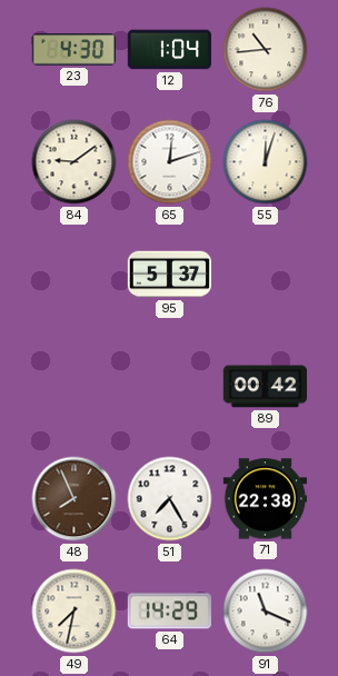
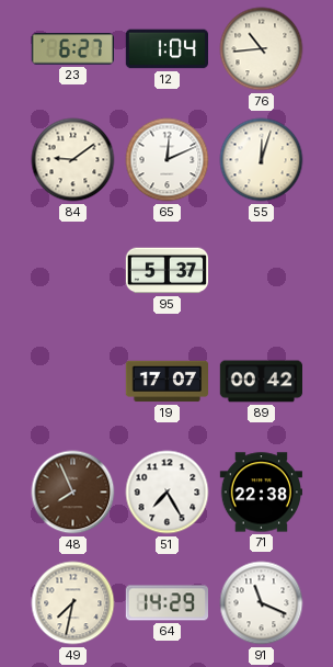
23: 4:30 -> 6:27 (72, 49)
65: 12:12 -> 12:11 (168, 160)
19: none -> 17:07 (168, 382)
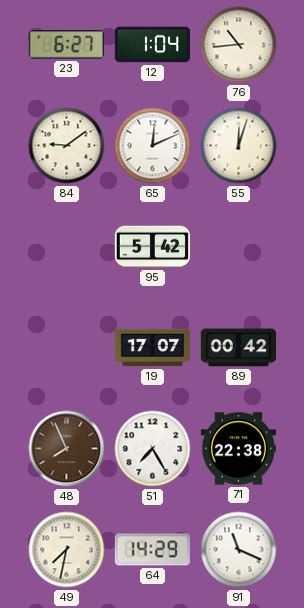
95: 5:37 -> 5:42 (153, 247)
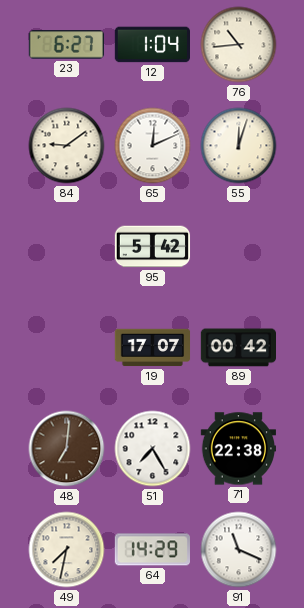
48: 7:56 -> 7:01 (67, 449)
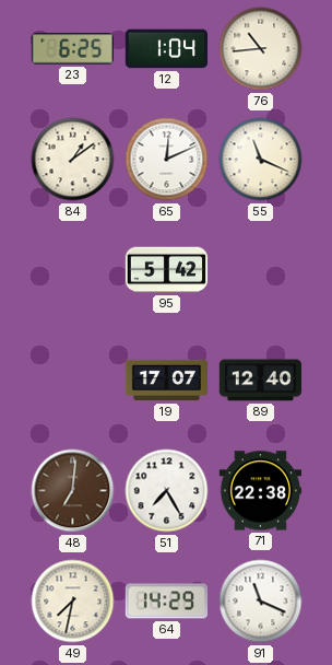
23: 6:27 -> 6:25 (72, 49)
84: 9:09 -> 1:09 (73, 160)
55: 12:03 -> 11:19 (261, 160)
89: 00:42 -> 12:40 (260, 381)
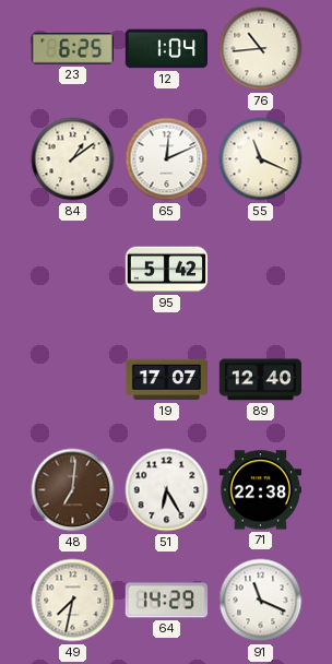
51: 7:25 -> 6:25 (167, 490)
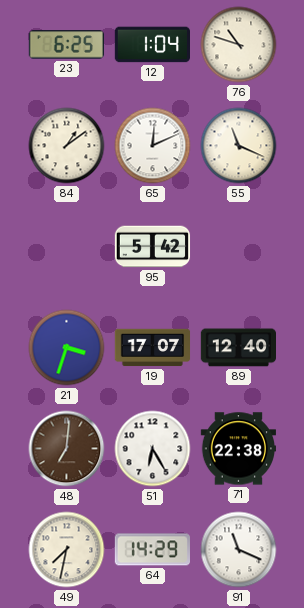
76: 10:44 -> 10:48 (239, 45)
21: none -> 3:33 (67, 348)
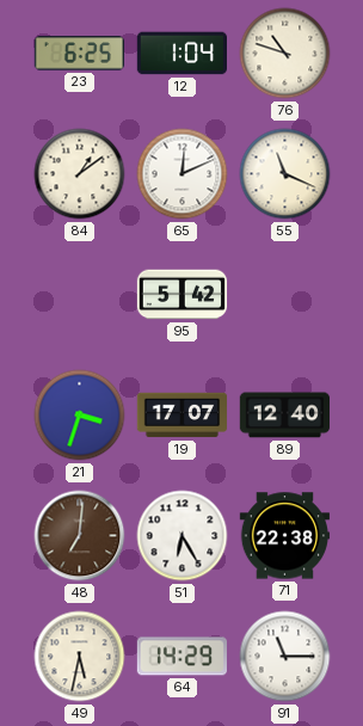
49: 7:32 -> 5:32 (80, 657)
91: 11:19 -> 11:15 (285, 657)
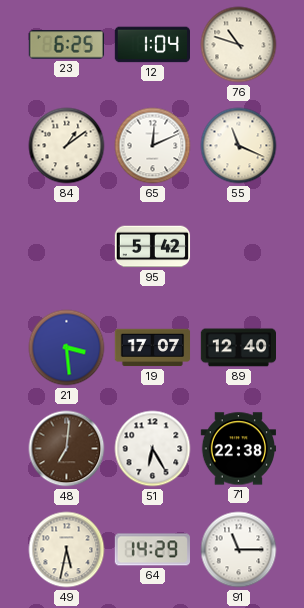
21: 3:33 -> 3:29 (67, 348)
